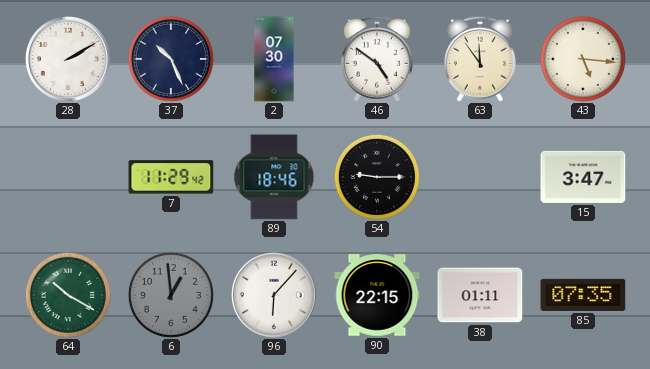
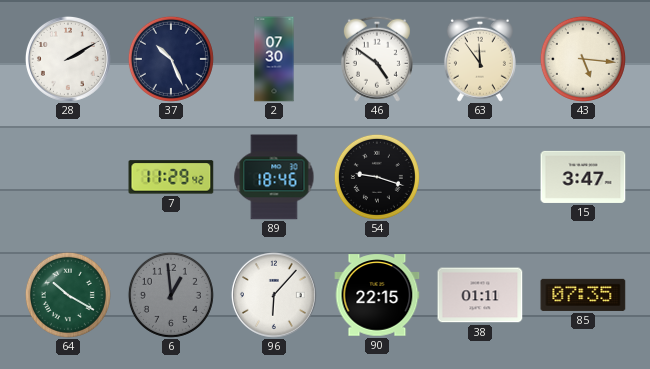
54: 9:15 -> 9:18 (377, 177)
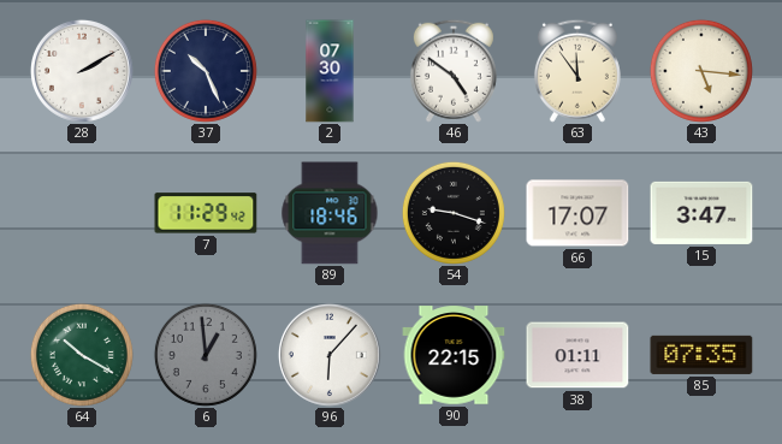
66: none -> 17:07 (577, 213)
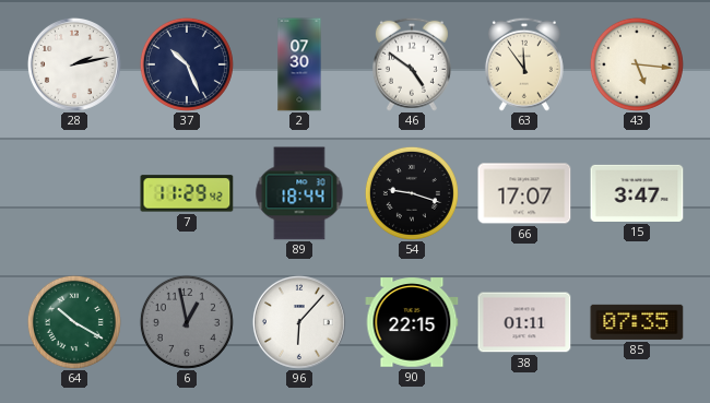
28: 2:10 -> 2:13 (74, 64)
89: 18:46 -> 18:44 (299, 193)
6: 12:59 -> 12:58 (187, 322)
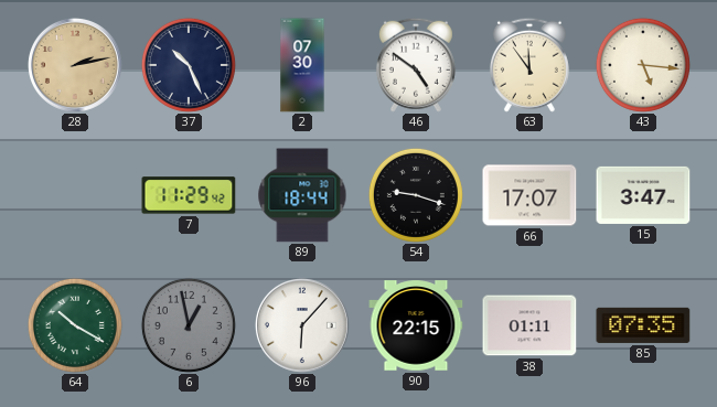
28 dial: white -> champagne (75, 65)
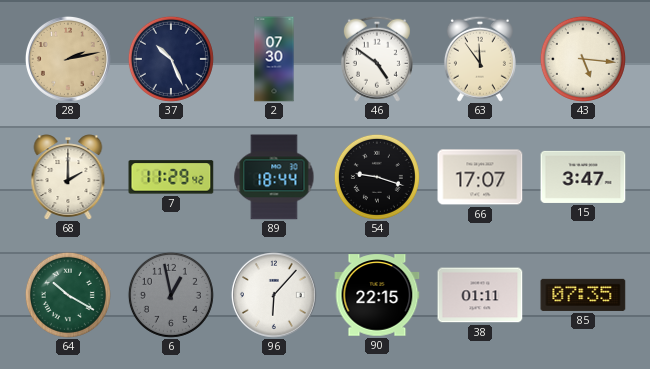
68: none -> 2:00 (68, 177)
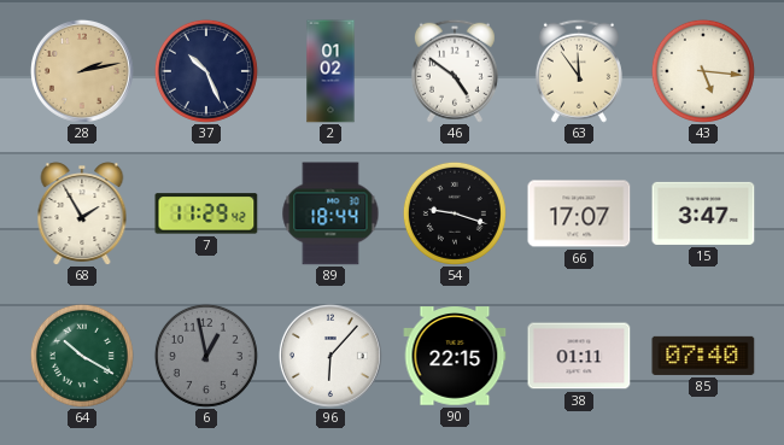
2: 07:30 -> 01:02 (330, 71)
68: 2:00 -> 1:55 (82, 213)
85: 07:35 -> 07:40 (703, 356)
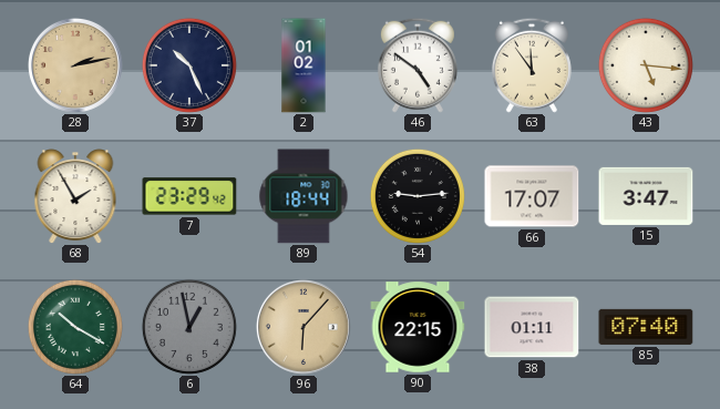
7: 11:29 -> 23:29 (189, 196)
54: 9:18 -> 9:14 (418, 196)
96 dial: white -> champagne (304, 327)
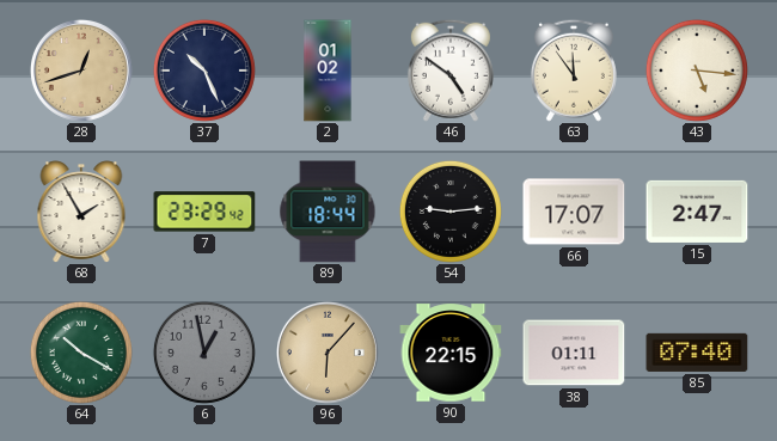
28: 2:13 -> 12:42 (81, 71)
15: 3:47 -> 2:47 (697, 212)
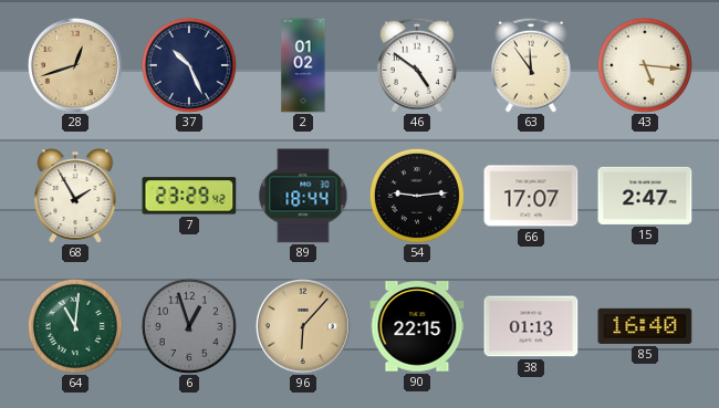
64: 10:20 -> 11:01 (75, 326)
6: 12:58 -> 12:57 (189, 326)
38: 01:11 -> 01:13 (531, 326)
85: 07:40 -> 16:40 (645, 326)
